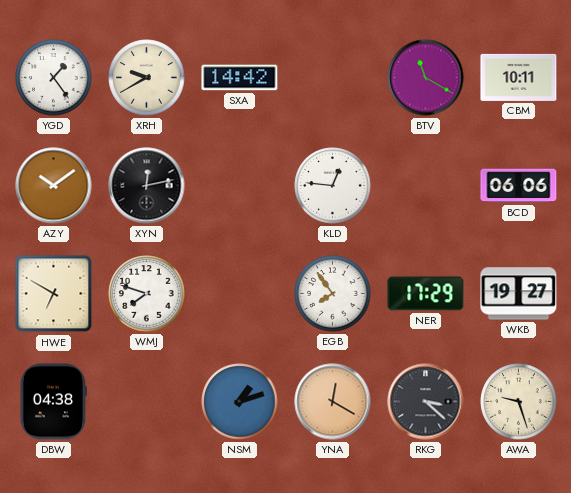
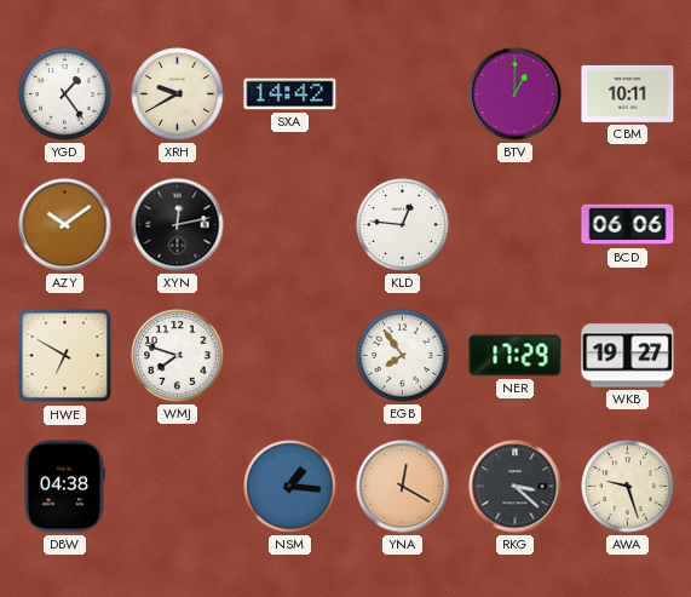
BTV: 11:20 -> 1:00 (516, 94)
NSM: 1:12 -> 1:16 (290, 487)
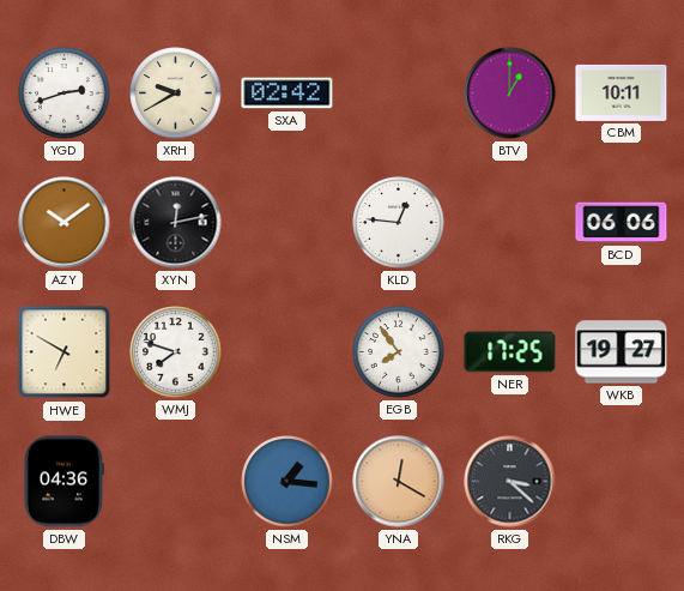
YGD: 1:24 -> 2:42 (65, 94)
SXA: 14:42 -> 02:42 (287, 94)
NER: 17:29 -> 17:25 (510, 352)
DBW: 04:38 -> 04:36 (63, 482)
AWA: 9:27 -> none (628, 487)
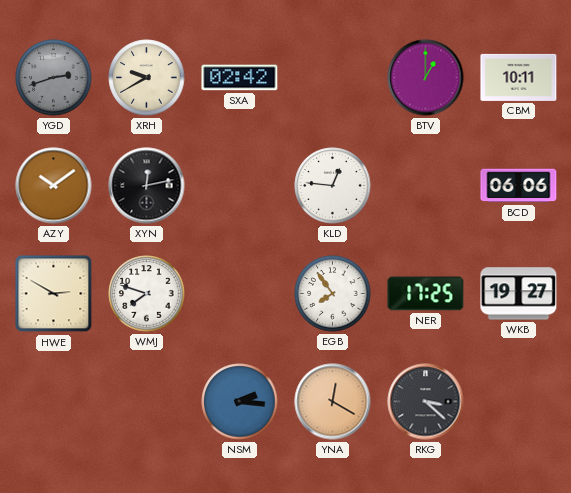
YGD dial: white -> grey (54, 78)
HWE: 6:50 -> 2:50 (54, 294)
DBW: 04:36 -> none (63, 482)
NSM: 1:16 -> 2:16 (240, 402)
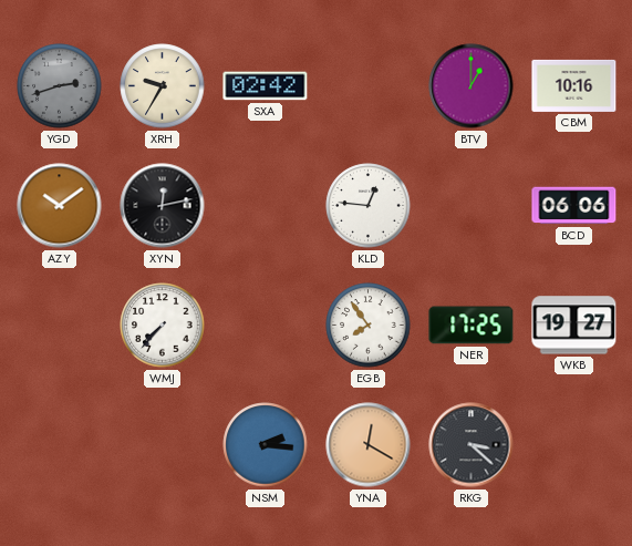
XRH: 9:40 -> 9:35 (163, 86)
CBM: 10:11 -> 10:16 (574, 85)
HWE: 2:50 -> none (54, 294)
WMJ: 7:48 -> 7:37 (163, 326)
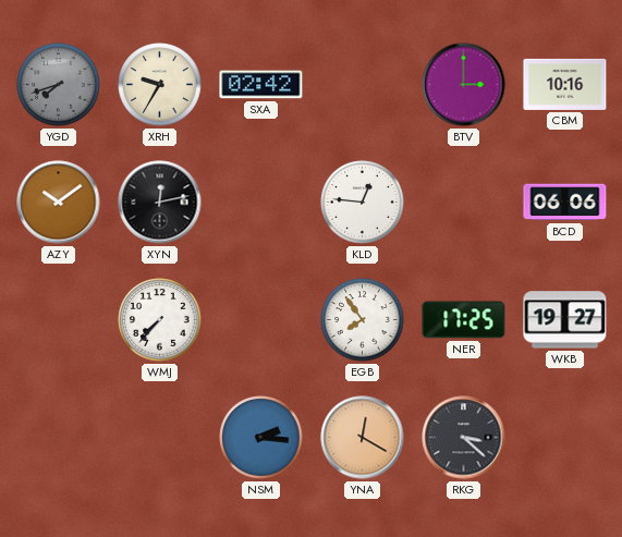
YGD: 2:42 -> 7:42 (59, 85)
BTV: 1:00 -> 3:00 (464, 85)
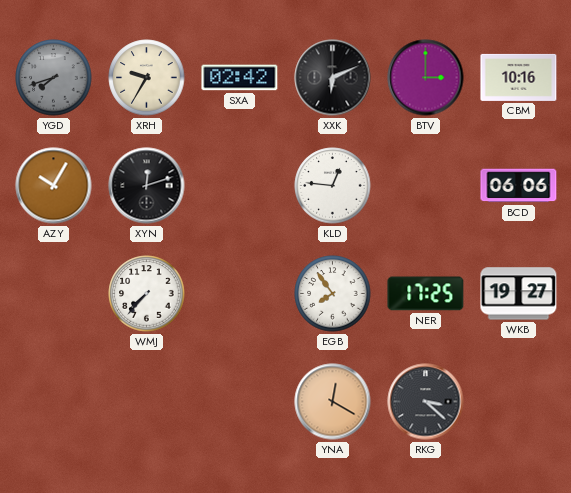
XXK: none -> 6:11 (333, 78)
AZY: 10:09 -> 10:05 (54, 186)
XYN: 12:13 -> 12:12 (147, 186)
NSM: 2:16 -> none (261, 438)
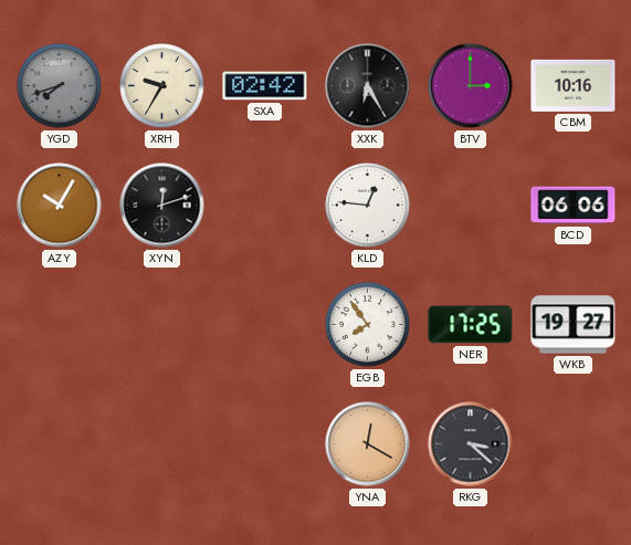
XXK: 6:11 -> 6:25 (368, 86)
WMJ: 7:37 -> none (147, 294)
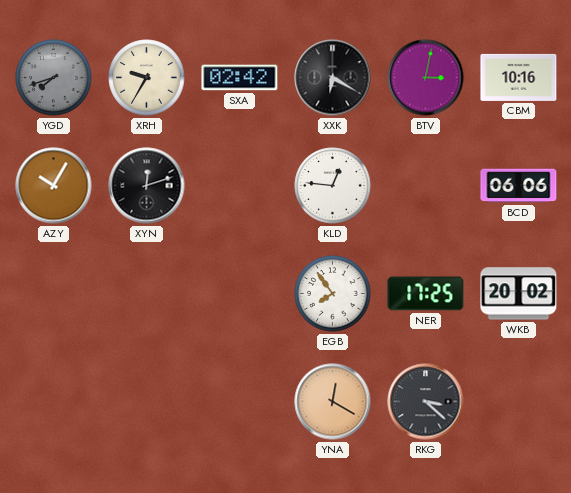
XXK: 6:25 -> 6:20 (333, 78)
BTV: 3:00 -> 3:02 (426, 78)
WKB: 19:27 -> 20:02 (519, 294)
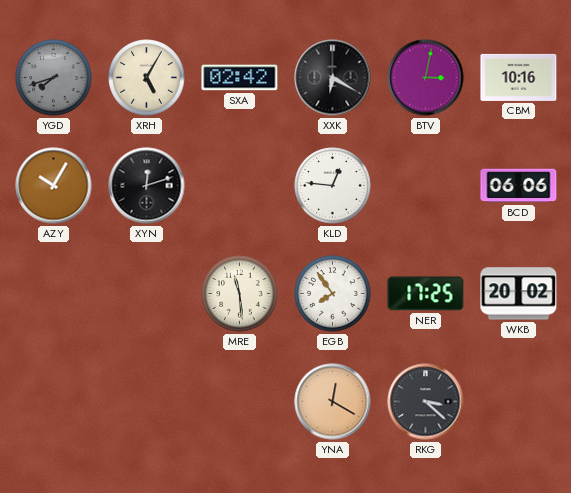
XRH: 9:35 -> 5:05 (147, 78)
MRE: none -> 11:29 (240, 294)
